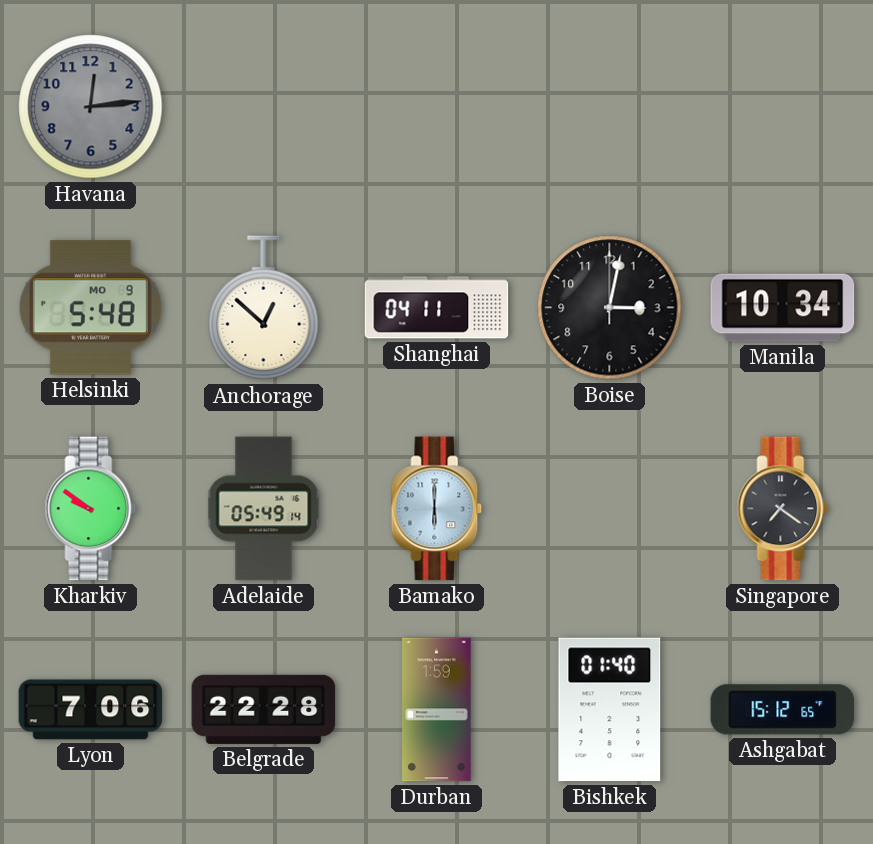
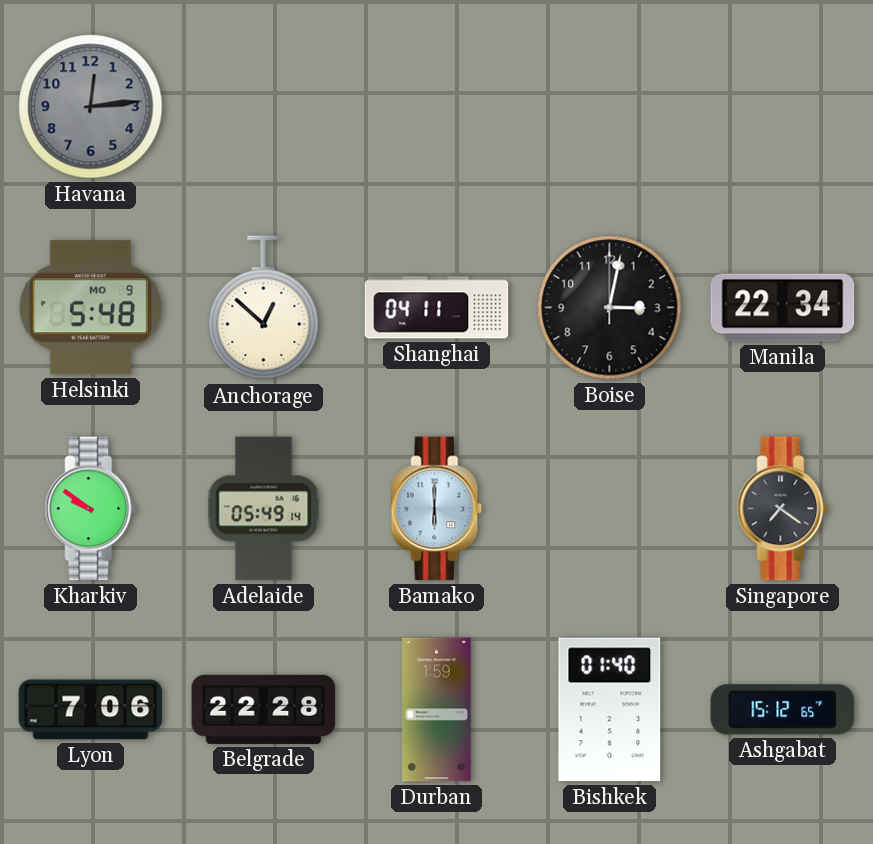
Manila: 10:34 -> 22:34 (783, 308)
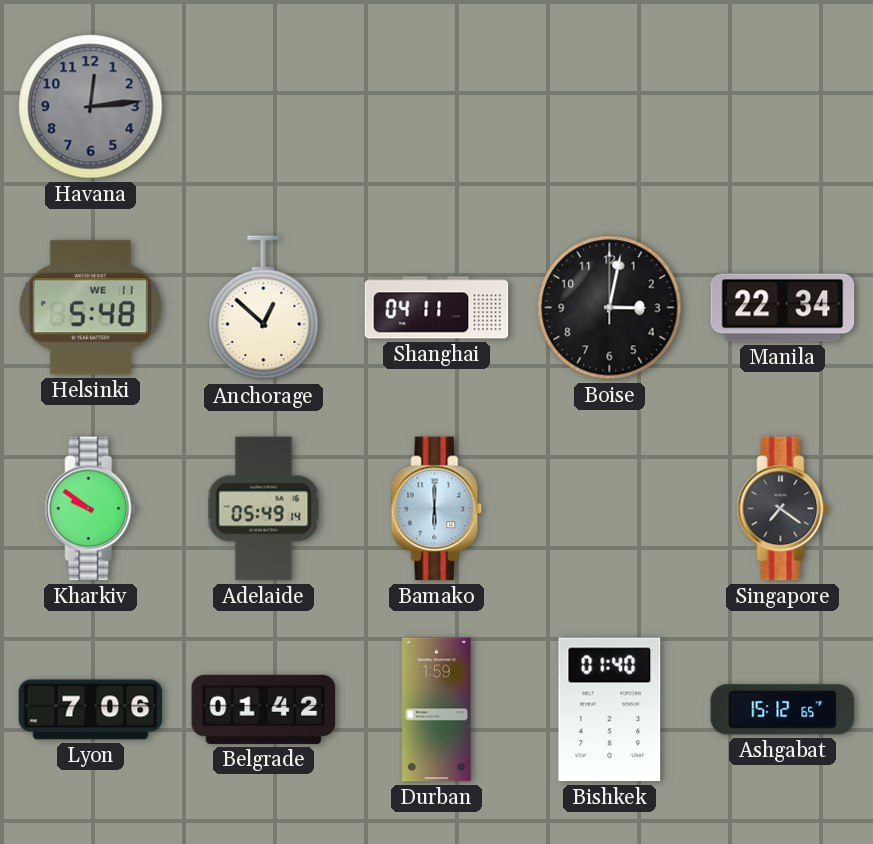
Helsinki date: MO 9 -> WE 11 (90, 308)
Belgrade: 22:28 -> 01:42 (264, 709)
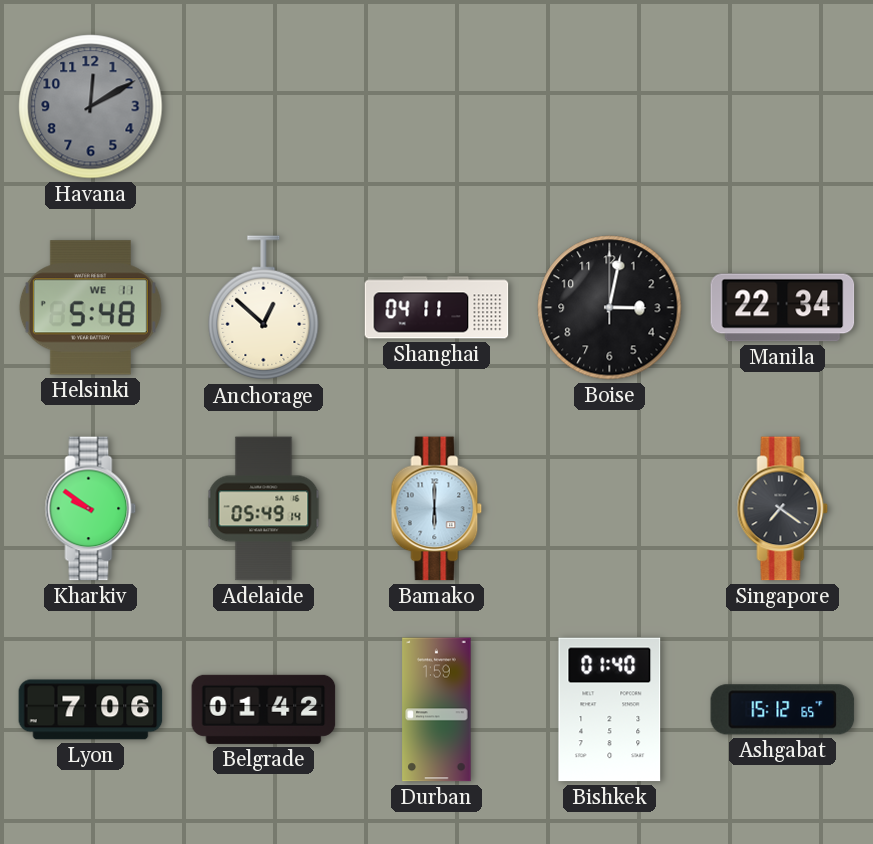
Havana: 12:14 -> 12:10 (91, 107)
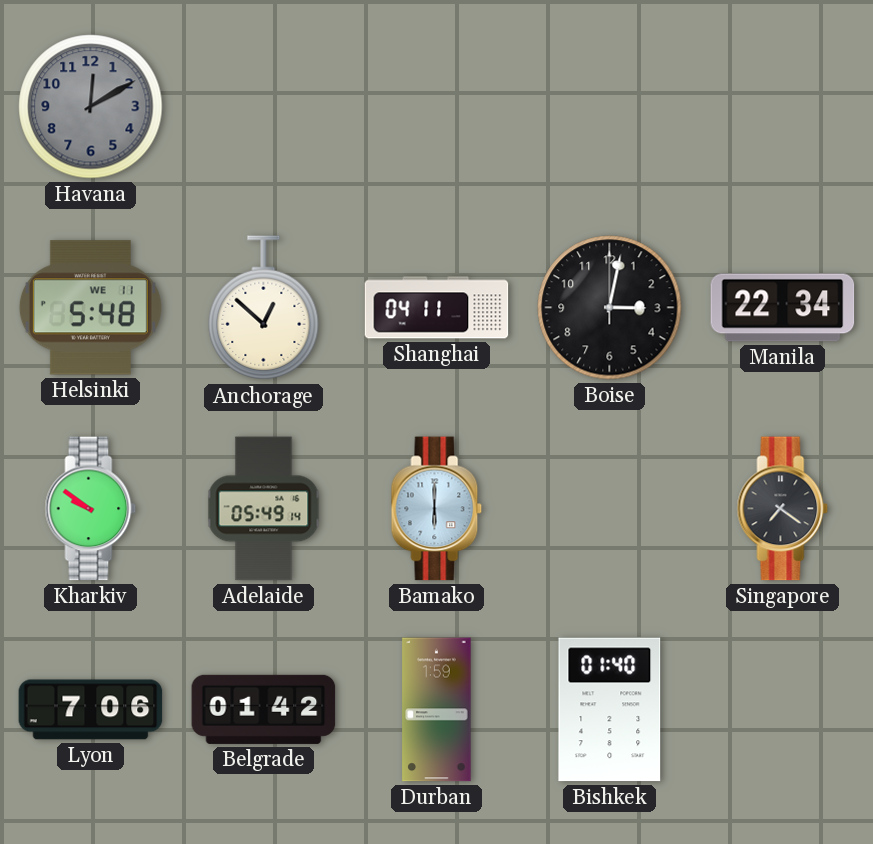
Ashgabat: 15:12 -> none (783, 710)
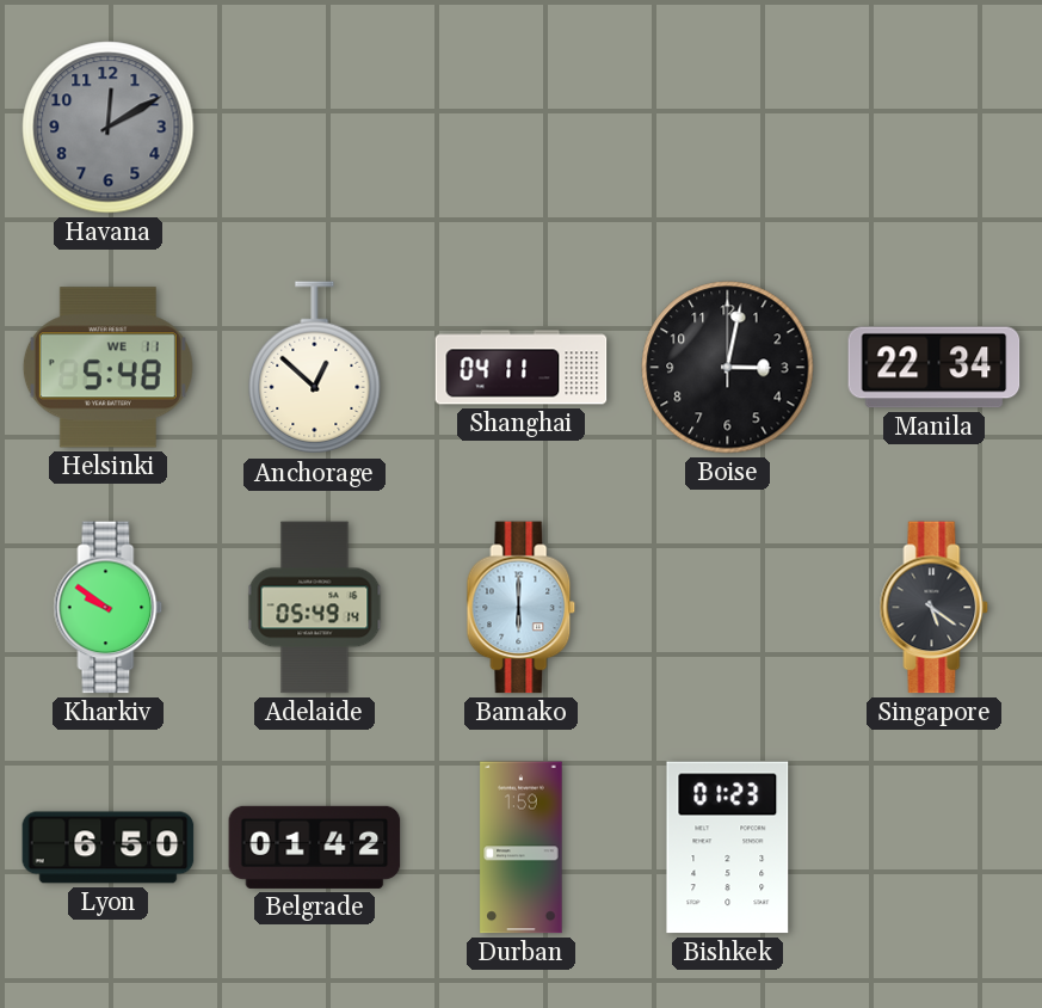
Singapore: 7:21 -> 5:21 (935, 608)
Lyon: 7:06 -> 6:50 (109, 848)
Bishkek: 01:40 -> 01:23 (728, 848)
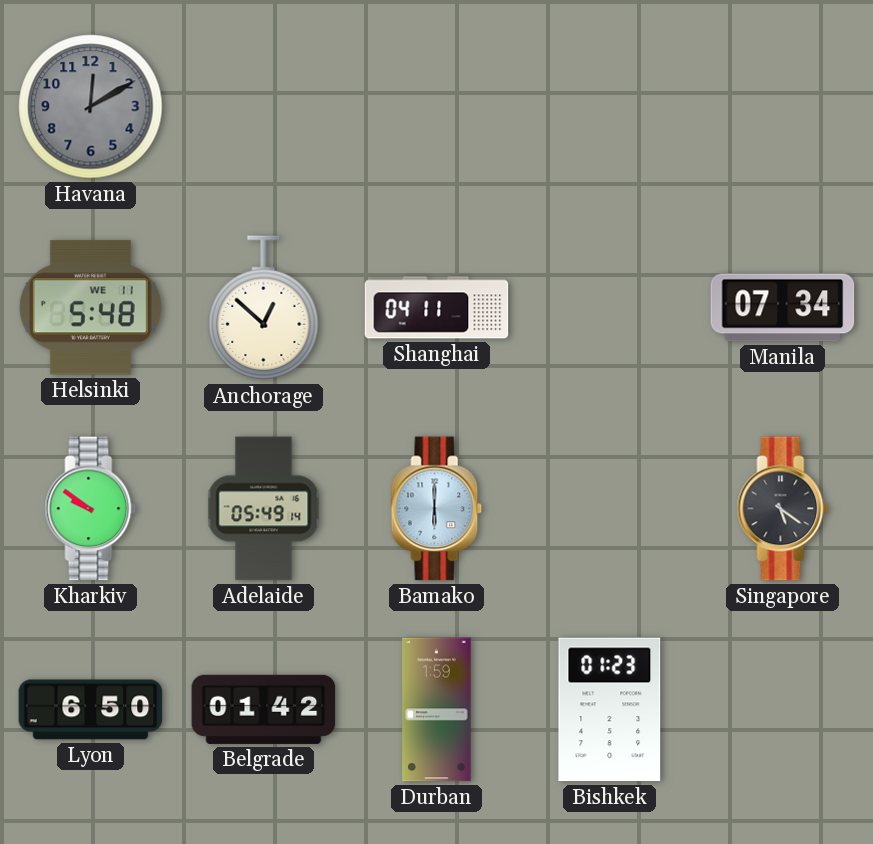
Boise: 3:02 -> none (728, 368)
Manila: 22:34 -> 07:34 (783, 308)
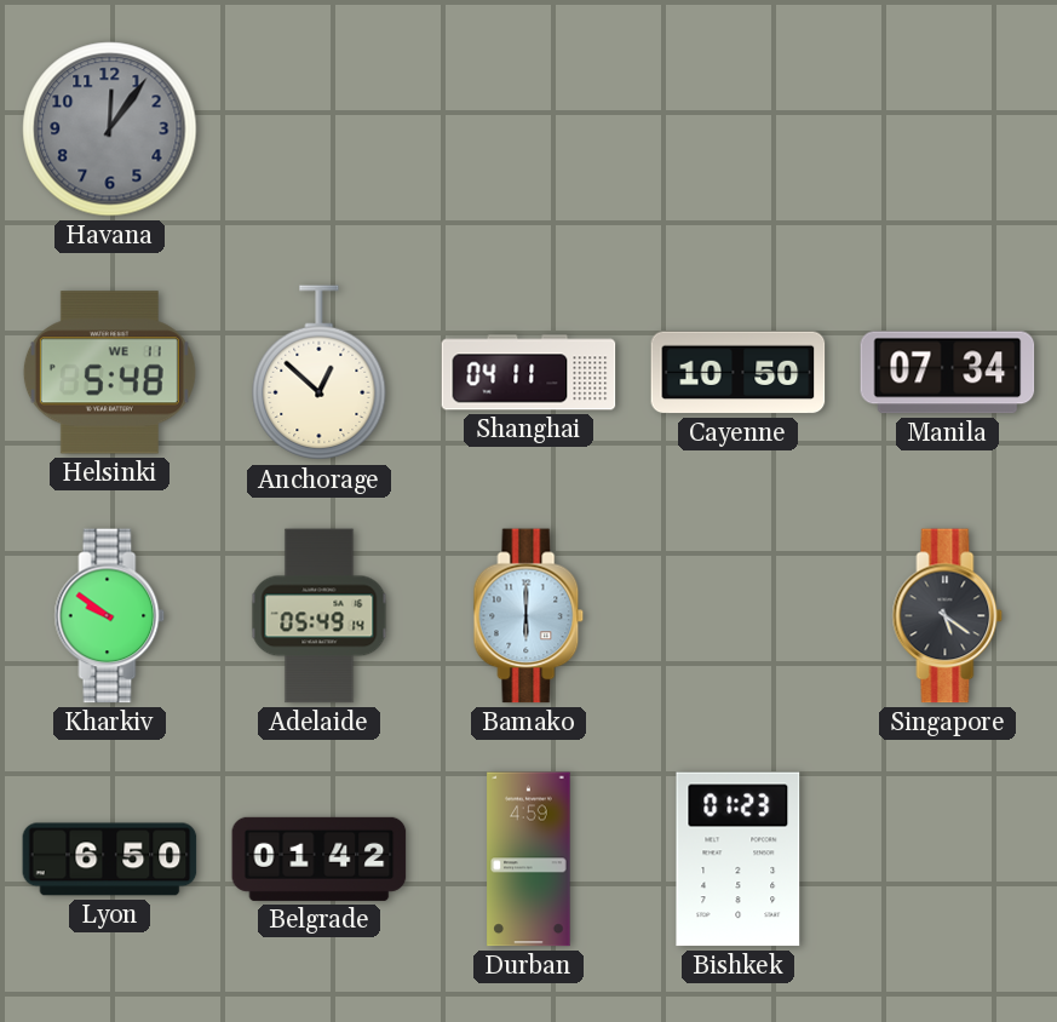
Havana: 12:10 -> 12:06 (110, 130)
Cayenne: none -> 10:50 (739, 373)
Durban: 1:59 -> 4:59 (529, 860)
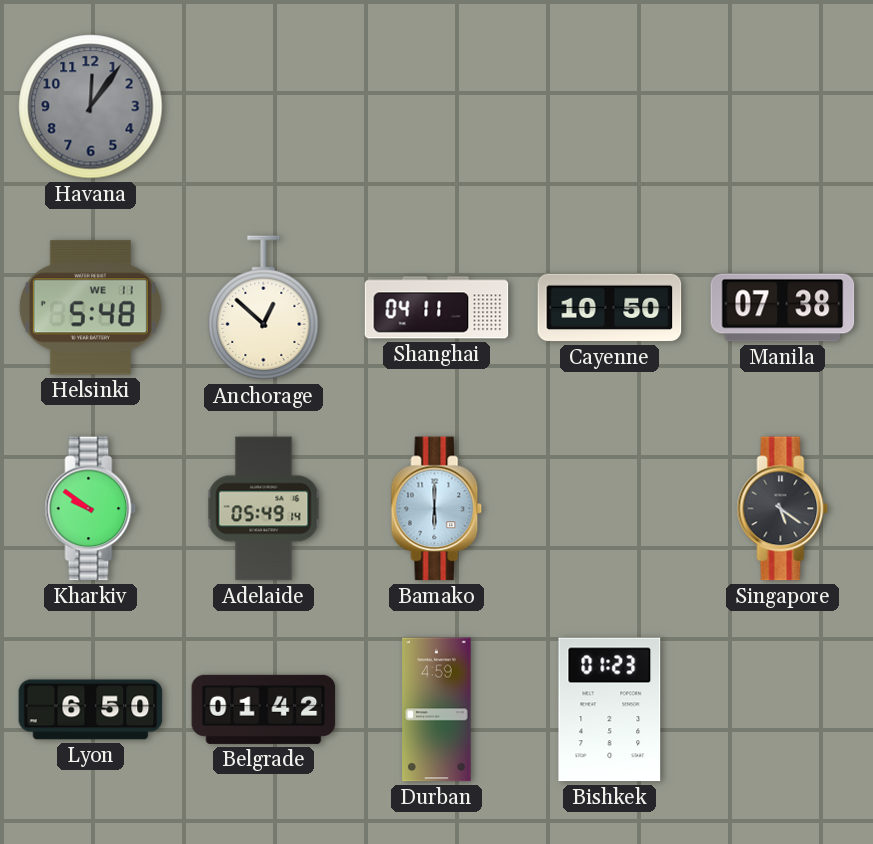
Manila: 07:34 -> 07:38 (783, 308)
